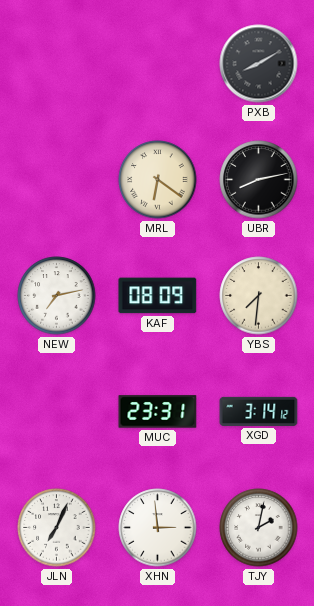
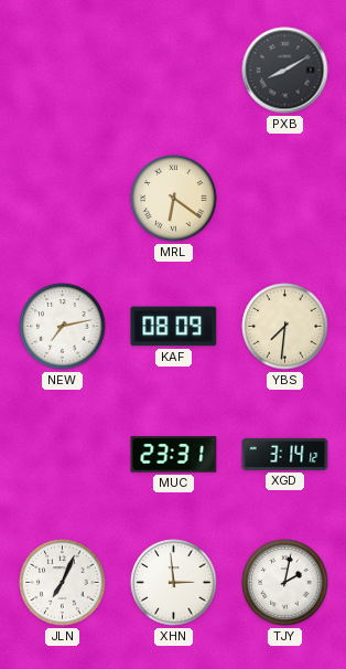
UBR: 8:13 -> none (259, 180)
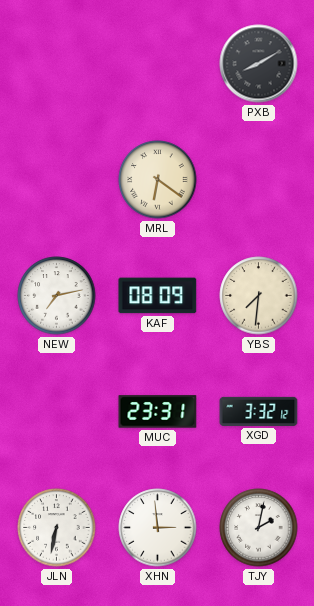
XGD: 3:14 -> 3:32 (259, 411)
JLN: 7:04 -> 6:32 (57, 528)
